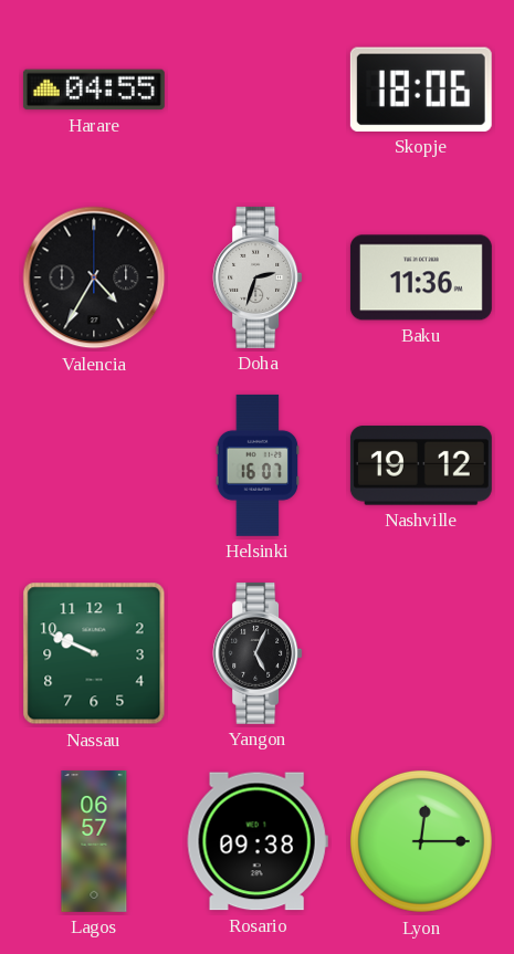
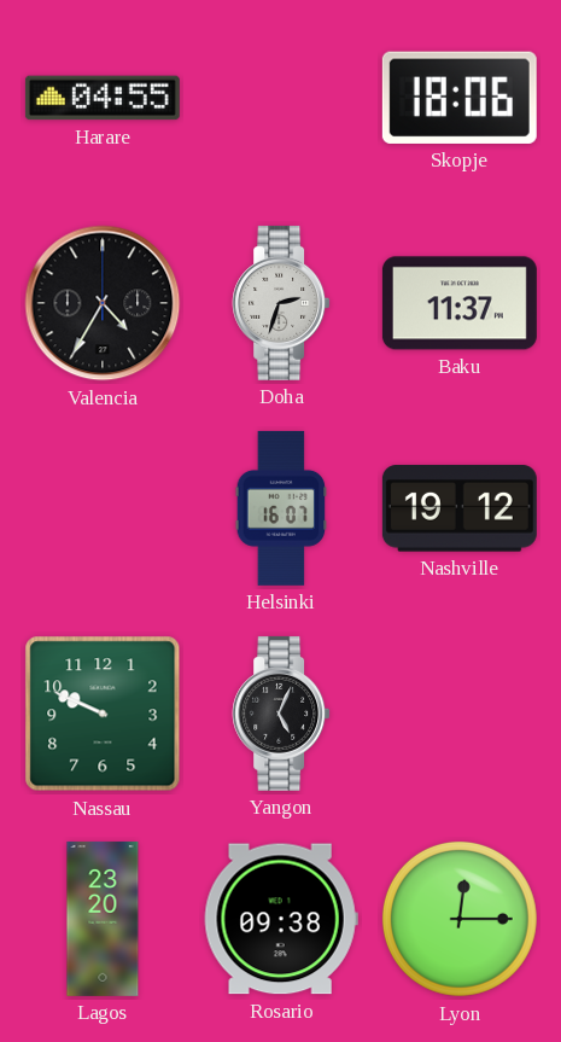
Baku: 11:36 -> 11:37 (460, 303)
Lagos: 06:57 -> 23:20 (103, 919)
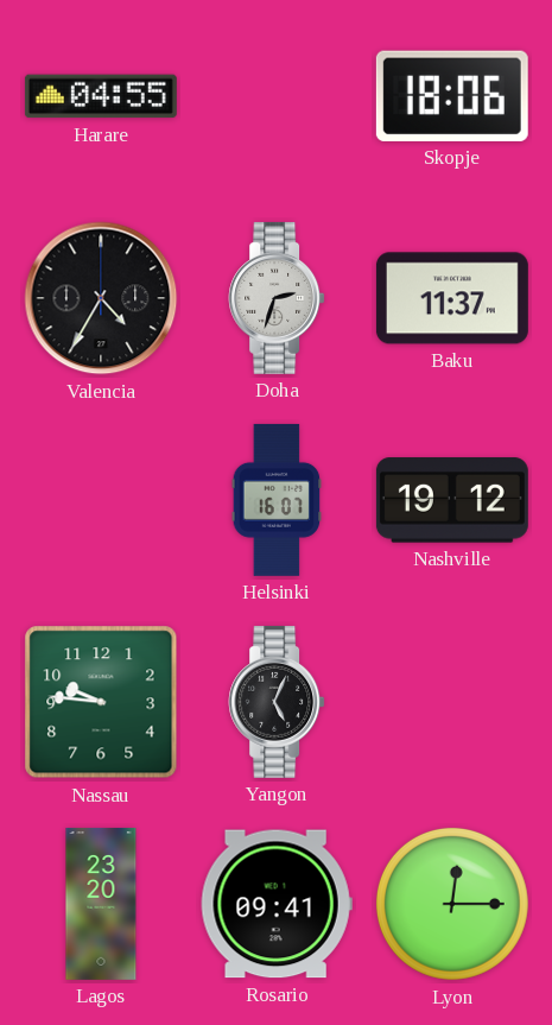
Nassau: 9:49 -> 9:46 (101, 702)
Rosario: 09:38 -> 09:41 (277, 904)
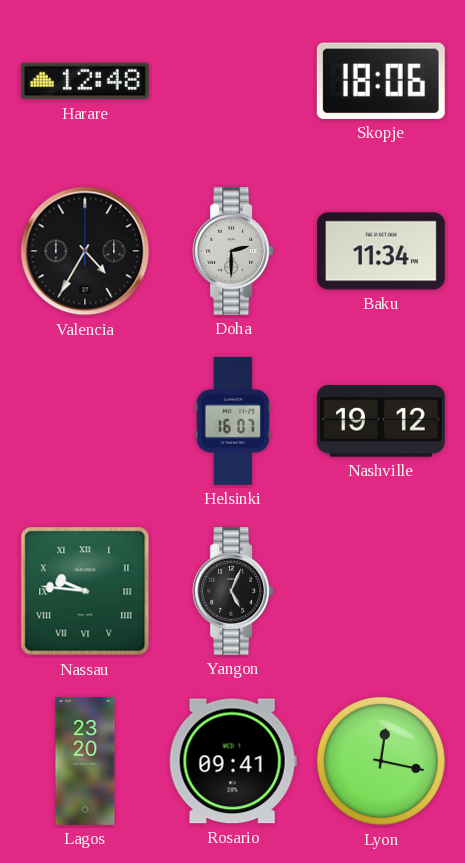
Harare: 04:55 -> 12:48 (85, 81)
Doha: 2:33 -> 2:30 (233, 251)
Baku: 11:37 -> 11:34 (381, 251)
Nassau numerals: Arabic -> Roman (85, 591)
Lyon: 12:15 -> 12:17 (381, 761)
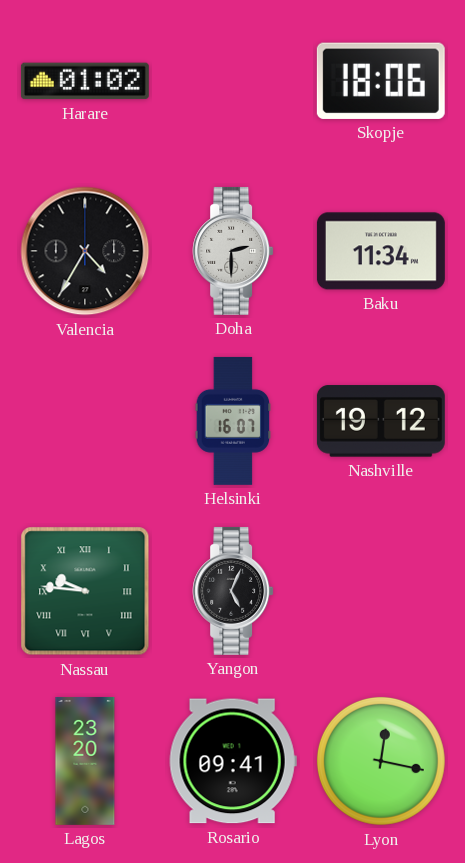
Harare: 12:48 -> 01:02 (85, 81)
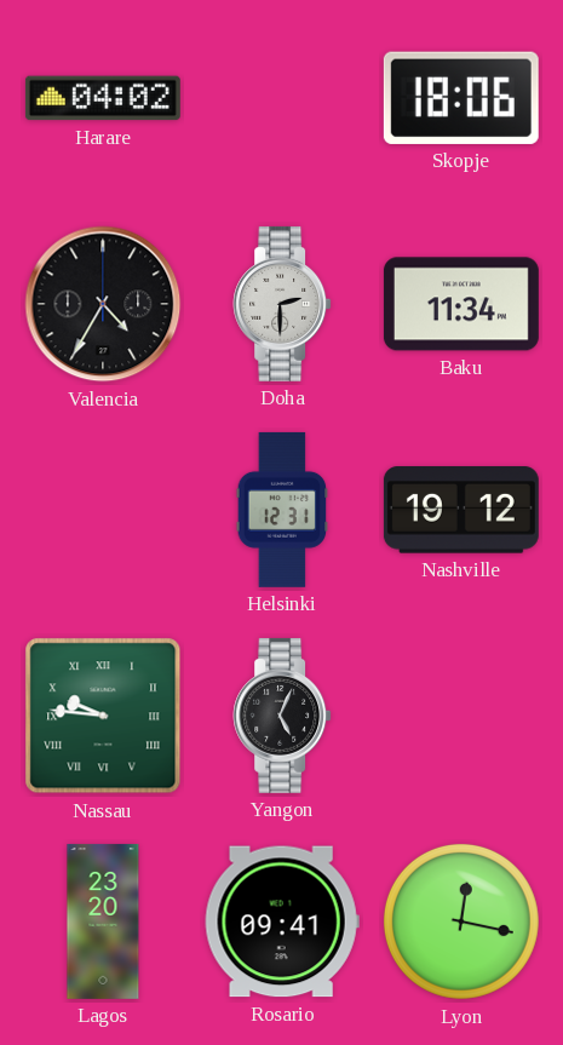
Harare: 01:02 -> 04:02 (103, 98)
Helsinki: 16:07 -> 12:31 (282, 510)
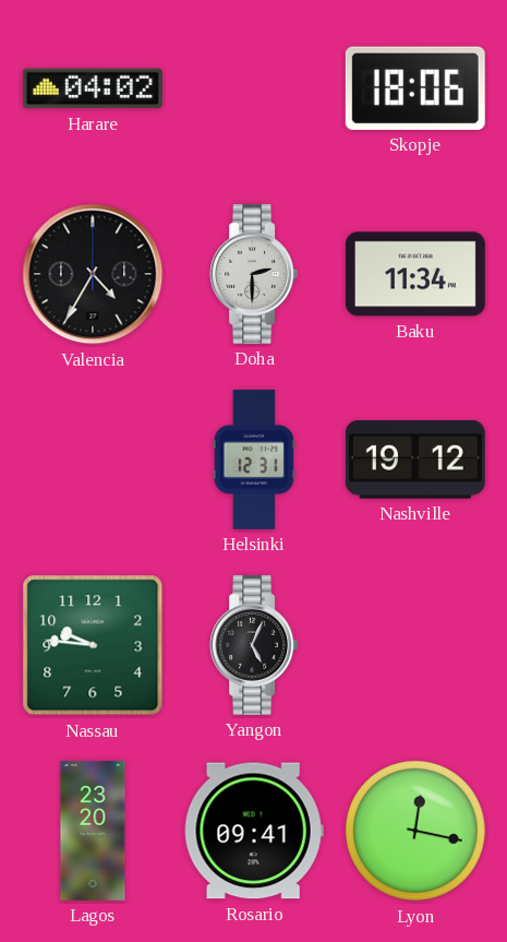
Nassau numerals: Roman -> Arabic (93, 645)
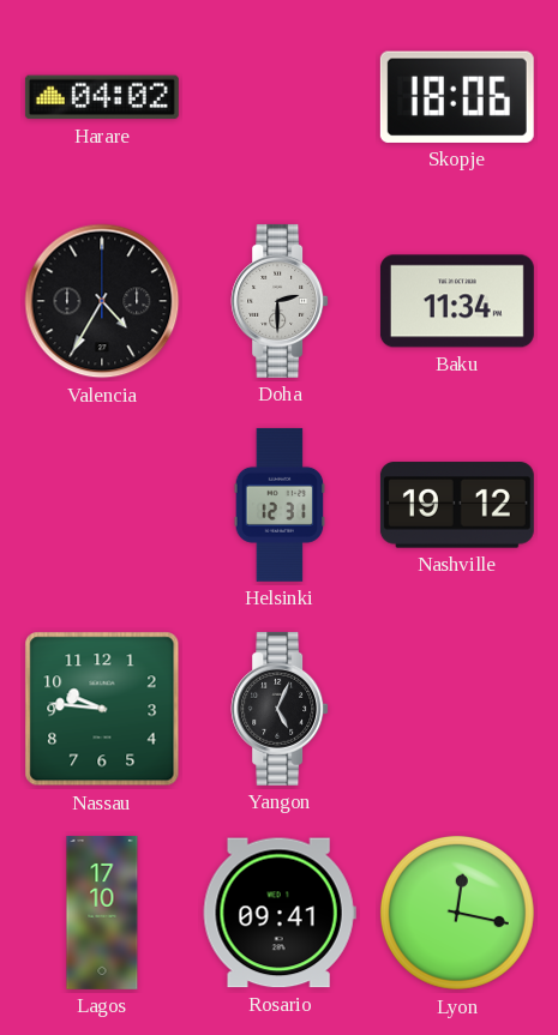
Lagos: 23:20 -> 17:10 (102, 913)
